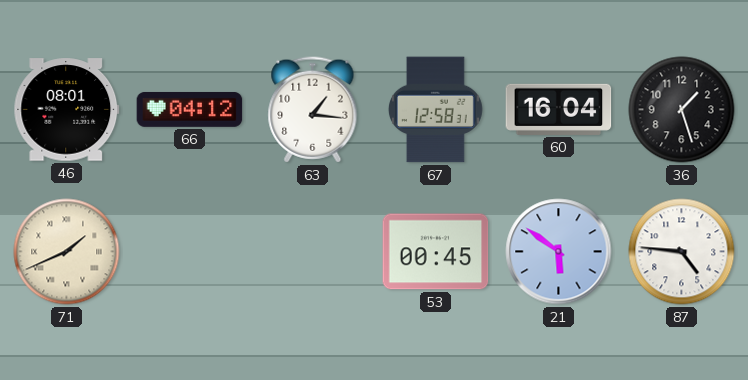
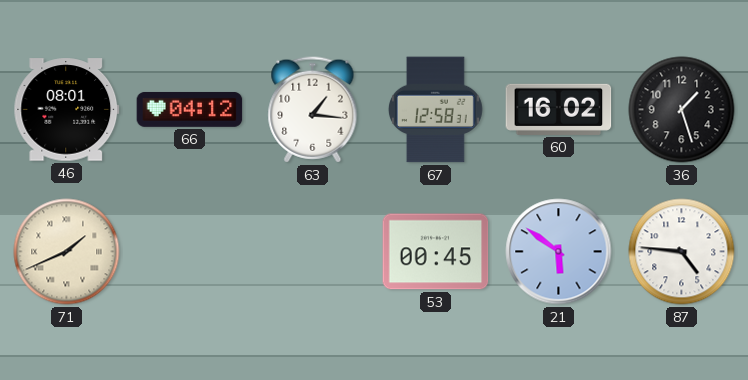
60: 16:04 -> 16:02 (559, 109)
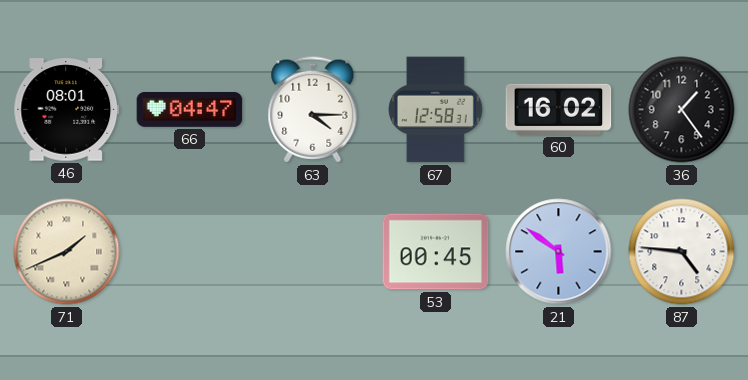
66: 04:12 -> 04:47 (190, 109)
63: 1:16 -> 4:15 (313, 110)
36: 1:27 -> 1:24 (682, 110)
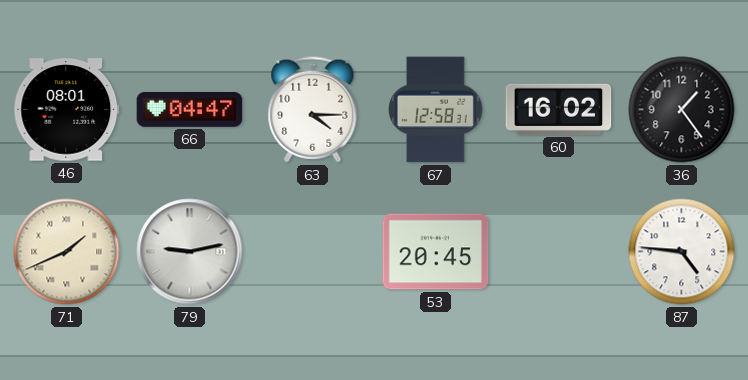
79: none -> 9:13 (190, 252)
53: 00:45 -> 20:45 (436, 252)
21: 5:51 -> none (559, 252)
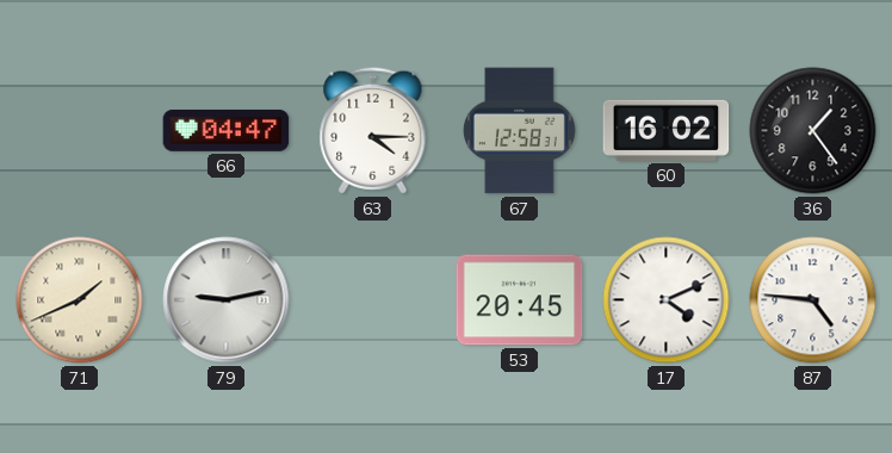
46: 08:01 -> none (67, 110)
17: none -> 4:11 (667, 300)
